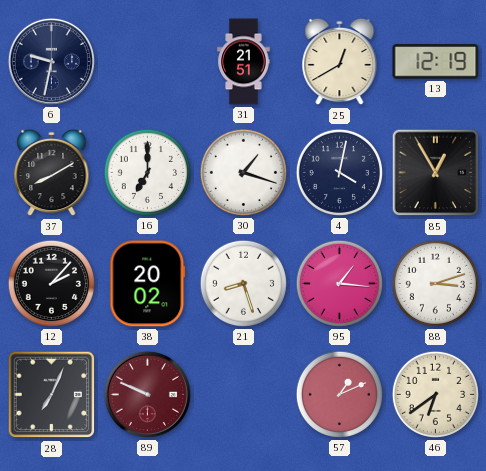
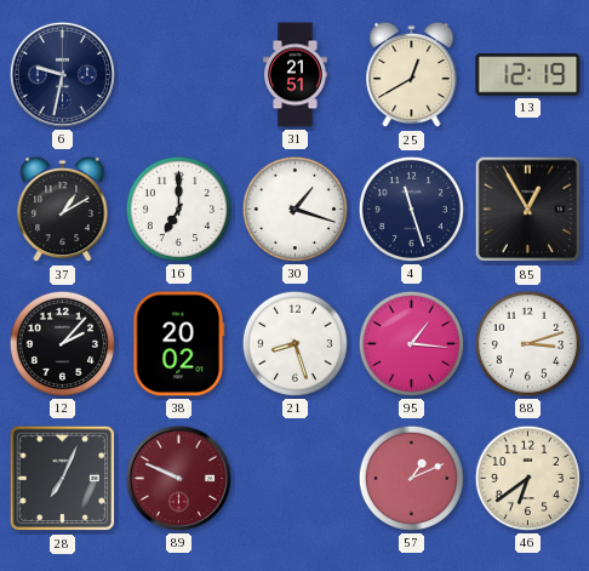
37: 8:10 -> 1:10 (63, 210)
4: 4:02 -> 11:27 (411, 209)
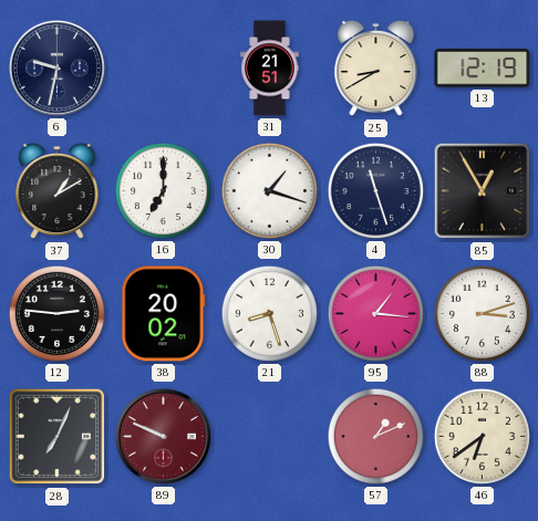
25: 12:40 -> 8:40 (376, 69)
12: 2:07 -> 2:46 (56, 313)
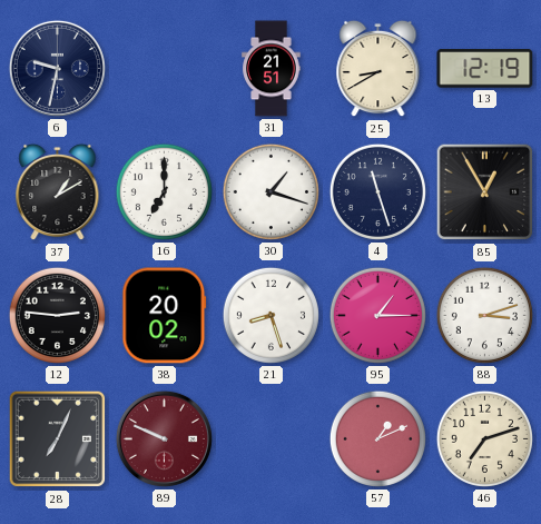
95: 1:16 -> 1:15 (377, 315)
46: 6:39 -> 7:12 (484, 438)
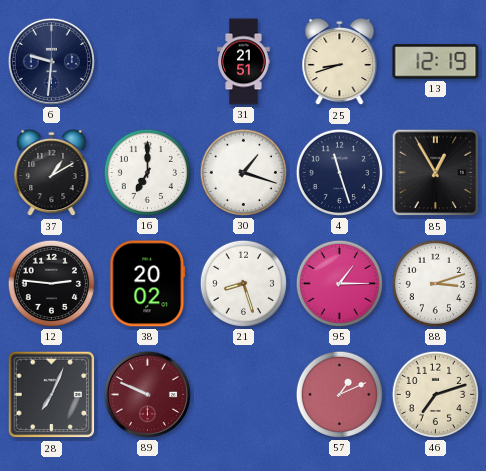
6: 9:32 -> 9:31 (51, 61)
25: 8:40 -> 8:42 (340, 62)
